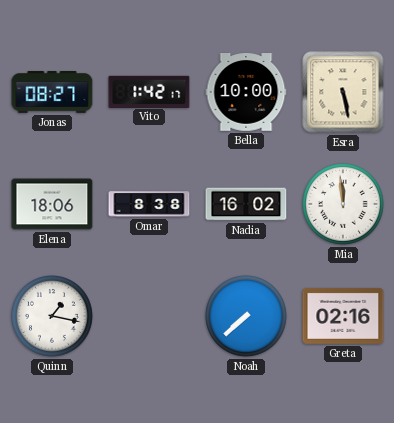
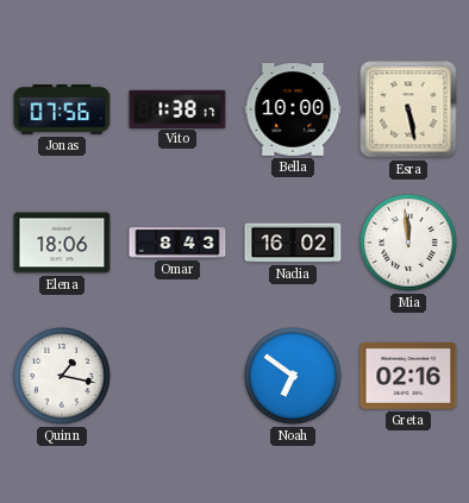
Jonas: 08:27 -> 07:56 (62, 111)
Vito: 1:42 -> 1:38 (177, 108)
Omar: 8:38 -> 8:43 (177, 243)
Noah: 7:38 -> 6:51 (294, 377)
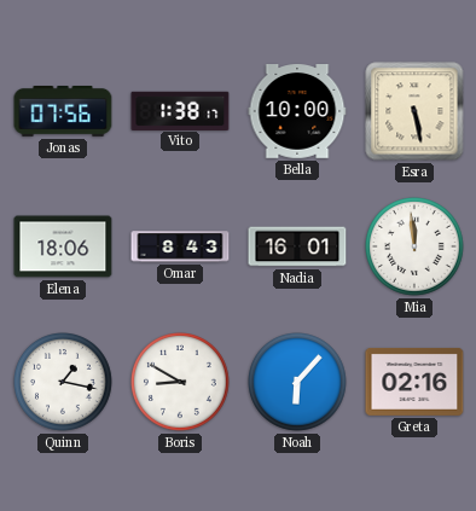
Nadia: 16:02 -> 16:01 (297, 246)
Boris: none -> 8:50 (181, 383)
Noah: 6:51 -> 6:07 (298, 383)
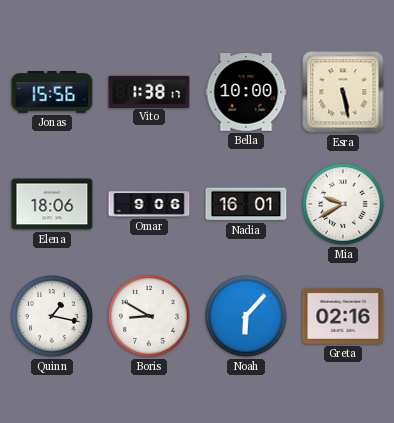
Jonas: 07:56 -> 15:56 (52, 93)
Omar: 8:43 -> 9:06 (149, 204)
Mia: 11:59 -> 9:40 (344, 205)
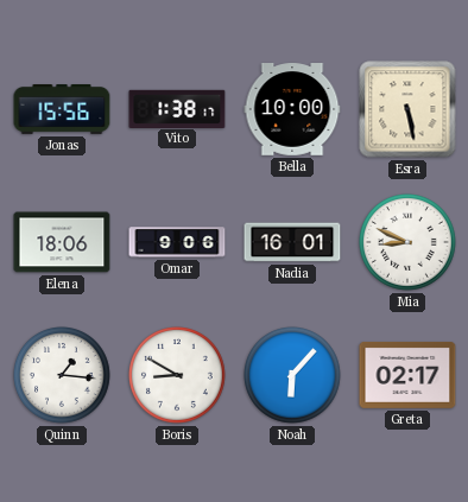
Mia: 9:40 -> 8:49 (409, 243)
Quinn: 1:17 -> 1:16 (63, 376)
Greta: 02:16 -> 02:17 (407, 375)
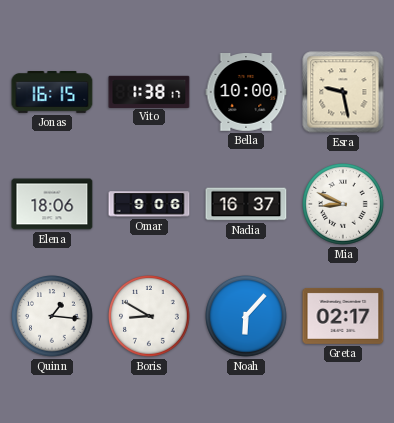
Jonas: 15:56 -> 16:15 (52, 93)
Esra: 5:28 -> 9:28 (343, 92)
Nadia: 16:01 -> 16:37 (246, 204)
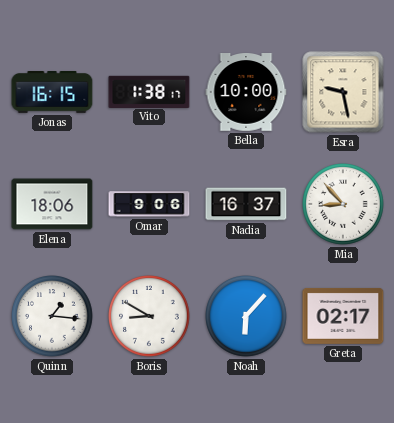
Mia: 8:49 -> 8:53 (344, 205)
